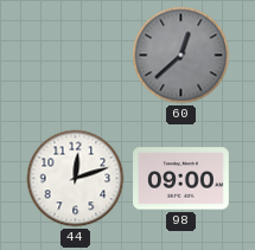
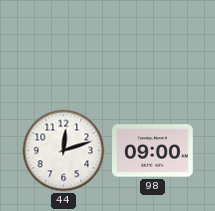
60: 12:38 -> none (181, 56)
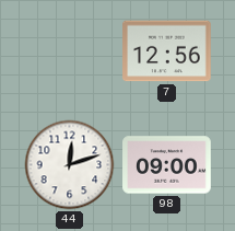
7: none -> 12:56 (167, 51)
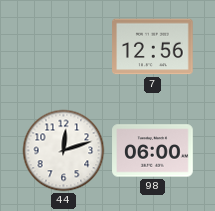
98: 09:00 -> 06:00 (153, 151)
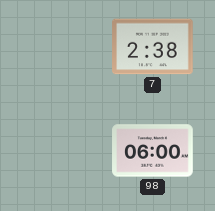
7: 12:56 -> 2:38 (153, 47)
44: 12:12 -> none (64, 151)
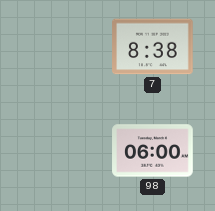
7: 2:38 -> 8:38 (153, 47)
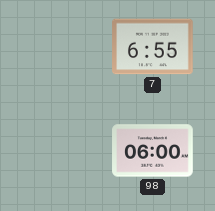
7: 8:38 -> 6:55 (153, 47)
